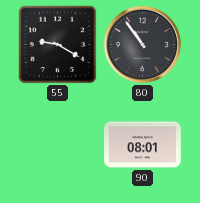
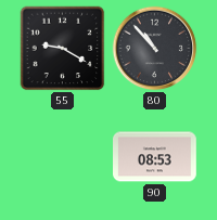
80: 10:54 -> 10:53 (155, 49)
90: 08:01 -> 08:53 (155, 157)
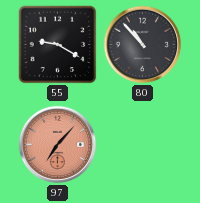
97: none -> 7:07 (58, 145)
90: 08:53 -> none (155, 157)
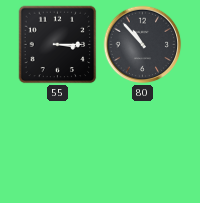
55: 9:20 -> 3:15 (58, 45)
97: 7:07 -> none (58, 145)
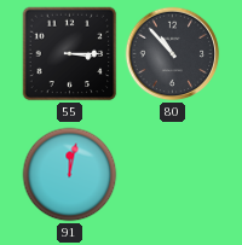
91: none -> 12:02 (70, 175)
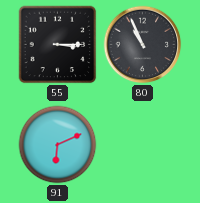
80: 10:53 -> 10:56 (143, 45)
91: 12:02 -> 6:11 (58, 145)
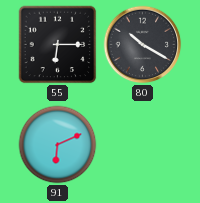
55: 3:15 -> 6:15 (58, 45)
80: 10:56 -> 10:20 (143, 45)
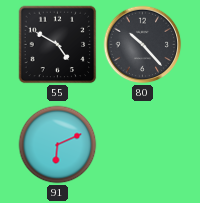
55: 6:15 -> 4:50 (58, 45)
80: 10:20 -> 10:23 (143, 45)
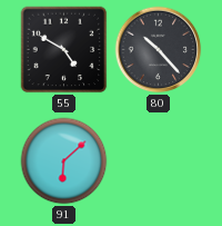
91: 6:11 -> 6:08 (64, 161)
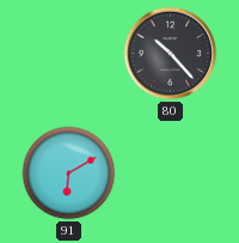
55: 4:50 -> none (64, 50)
91: 6:08 -> 6:10 (69, 174)
